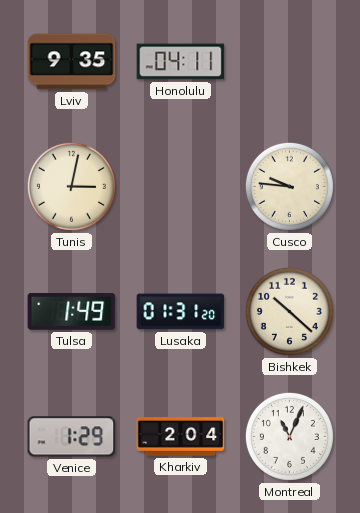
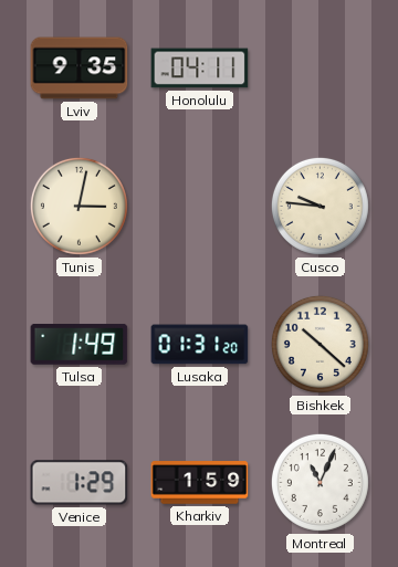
Kharkiv: 2:04 -> 1:59 (200, 483)
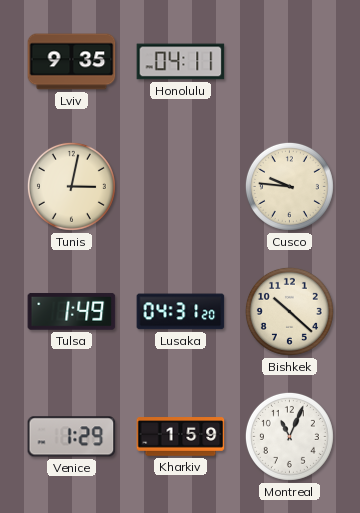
Lusaka: 01:31 -> 04:31 (181, 312)
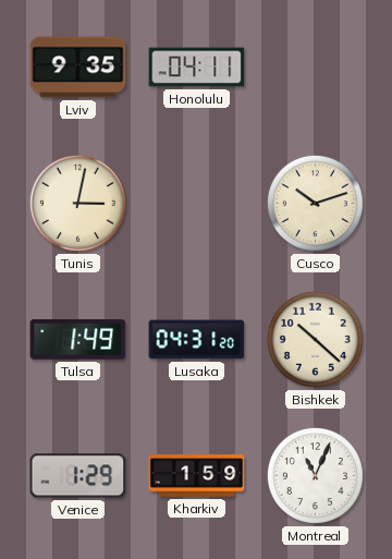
Cusco: 9:46 -> 10:12 (315, 203)
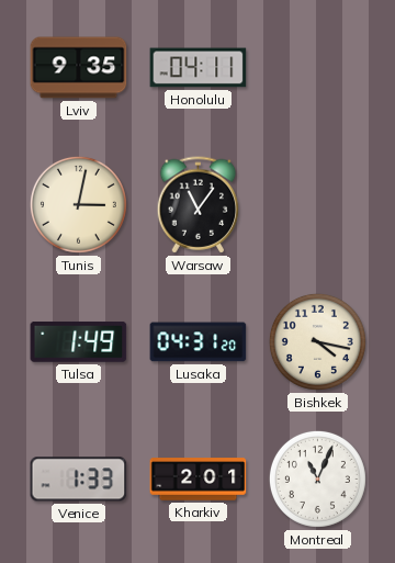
Warsaw: none -> 11:06 (199, 205)
Cusco: 10:12 -> none (315, 203)
Bishkek: 10:22 -> 4:17 (317, 341)
Venice: 1:29 -> 1:33 (79, 480)
Kharkiv: 1:59 -> 2:01 (199, 480)
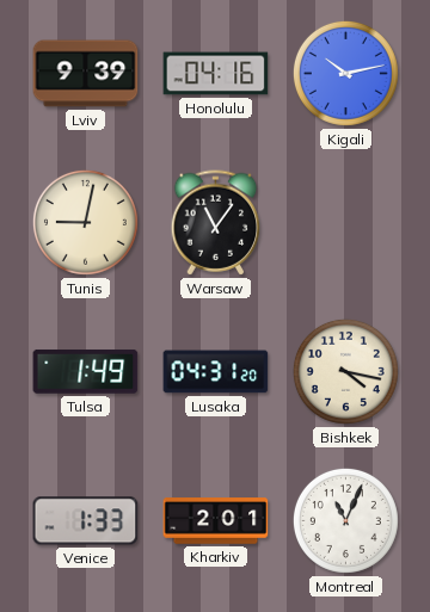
Lviv: 9:35 -> 9:39 (86, 74)
Honolulu: 04:11 -> 04:16 (216, 74)
Kigali: none -> 10:13 (345, 73)
Tunis: 3:02 -> 9:02 (85, 222)
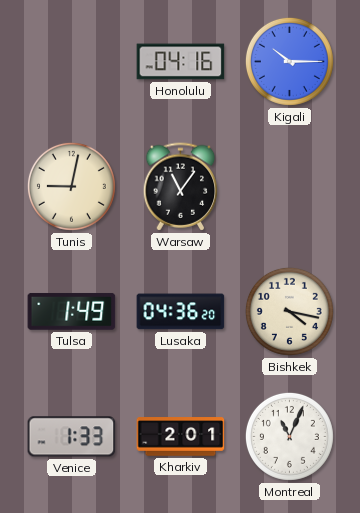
Lviv: 9:39 -> none (86, 74)
Kigali: 10:13 -> 10:15 (289, 61)
Lusaka: 04:31 -> 04:36 (181, 312)
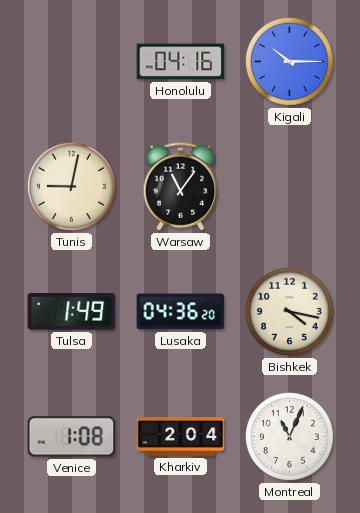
Venice: 1:33 -> 1:08 (72, 437)
Kharkiv: 2:01 -> 2:04 (181, 437)
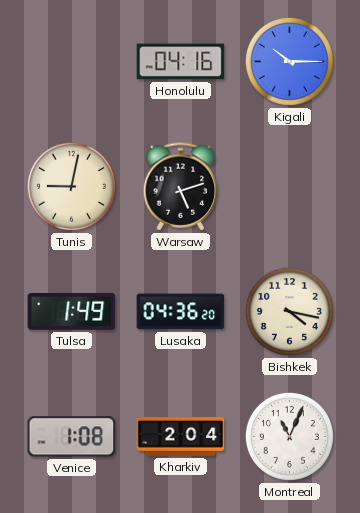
Warsaw: 11:06 -> 5:12 (181, 187)
